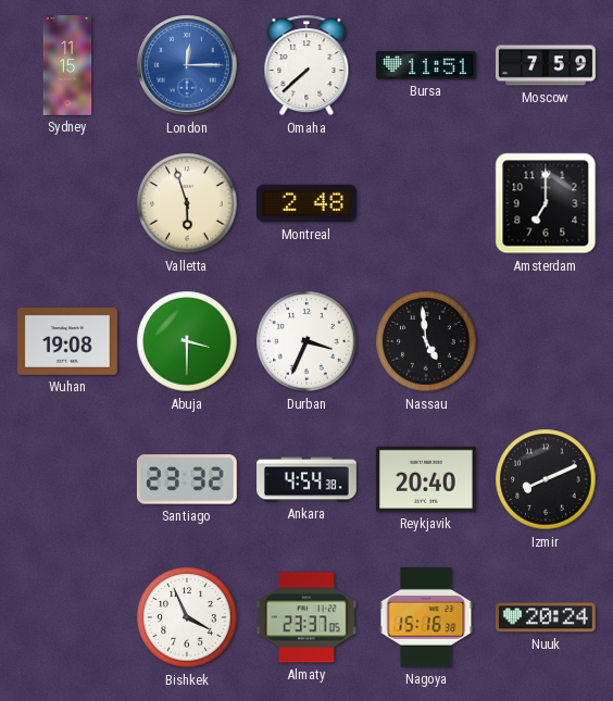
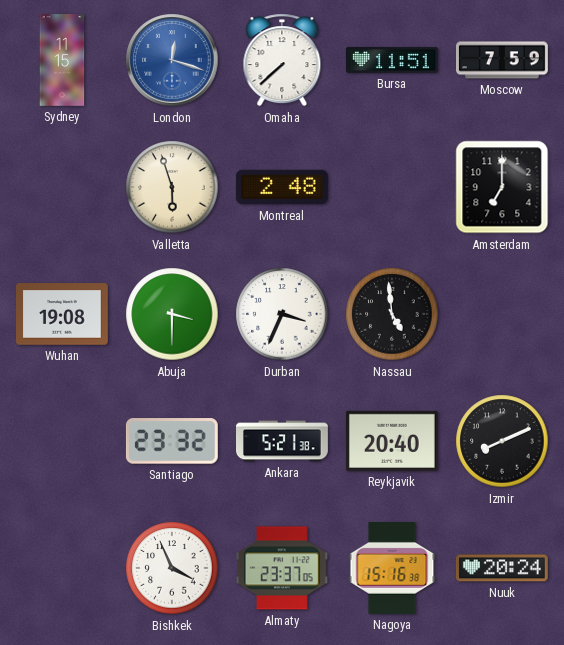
London: 12:15 -> 12:18 (172, 60)
Ankara: 4:54 -> 5:21 (283, 441)
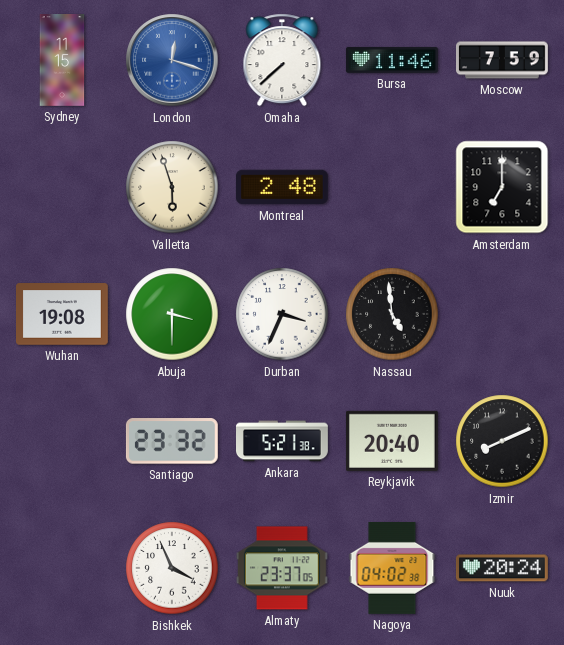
Bursa: 11:51 -> 11:46 (392, 60)
Nagoya: 15:16 -> 04:02 (392, 568)
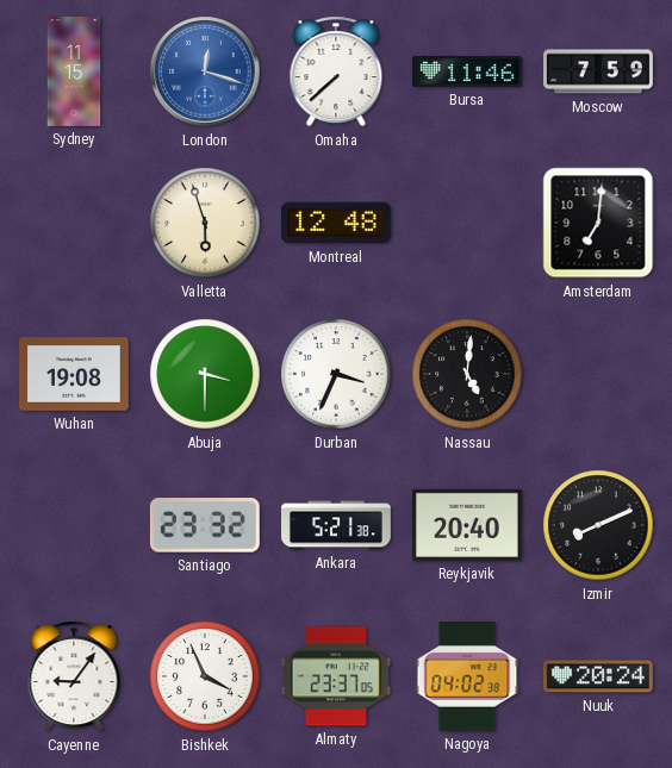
Montreal: 2:48 -> 12:48 (336, 223)
Amsterdam: 7:00 -> 7:01 (598, 223)
Nassau: 4:59 -> 5:01 (467, 374)
Cayenne: none -> 9:06 (74, 676)
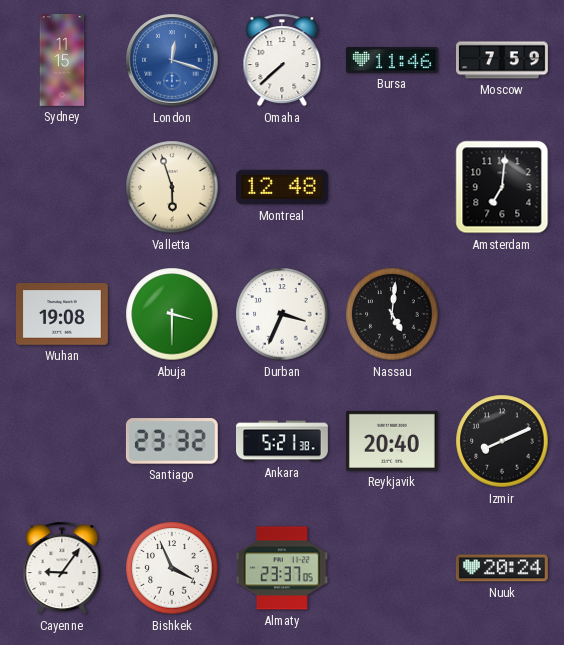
Nagoya: 04:02 -> none (467, 676)
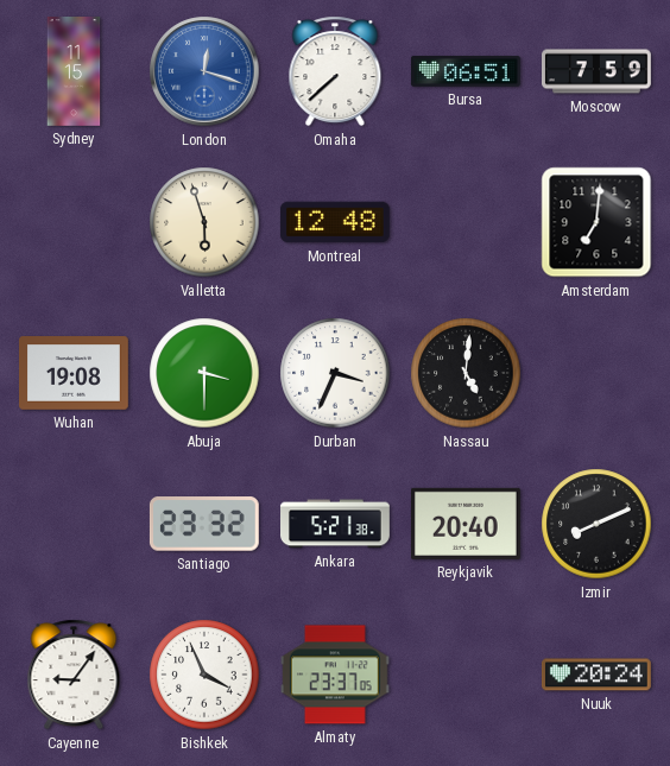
Bursa: 11:46 -> 06:51 (466, 71)
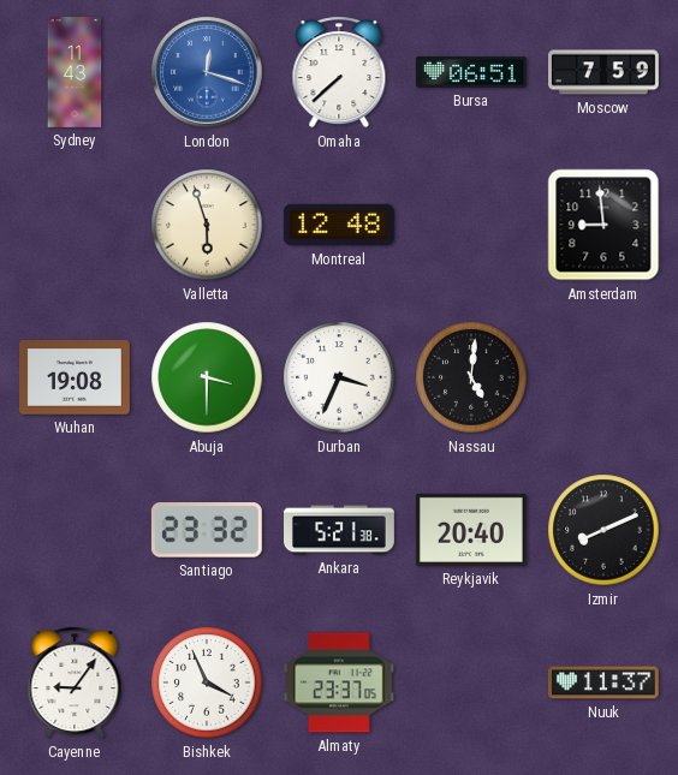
Sydney: 11:15 -> 11:43 (75, 73)
Amsterdam: 7:01 -> 8:59 (603, 225)
Nuuk: 20:24 -> 11:37 (603, 682)
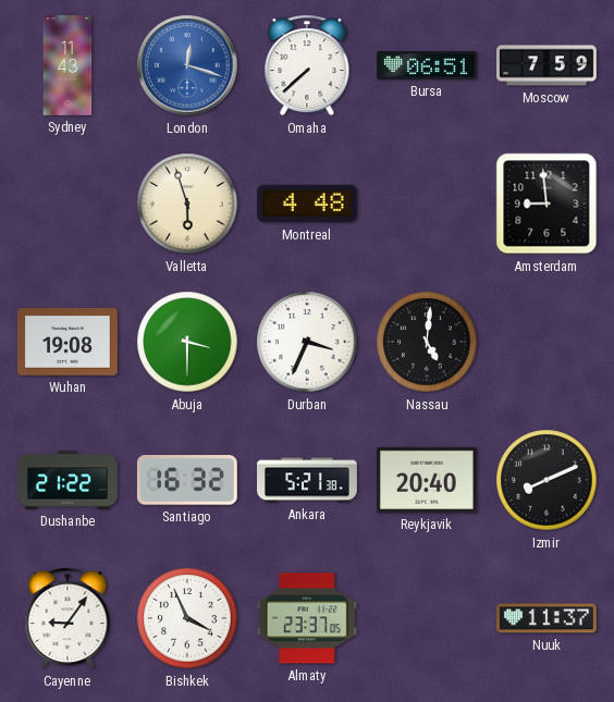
Montreal: 12:48 -> 4:48 (307, 204)
Dushanbe: none -> 21:22 (67, 480)
Santiago: 23:32 -> 16:32 (187, 480)
